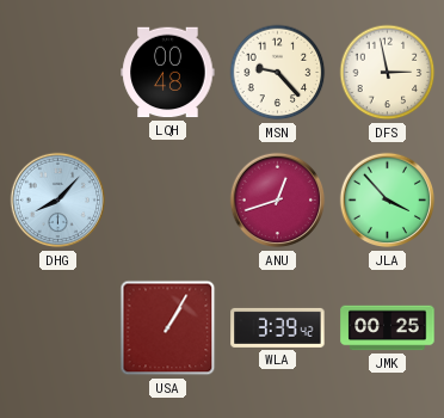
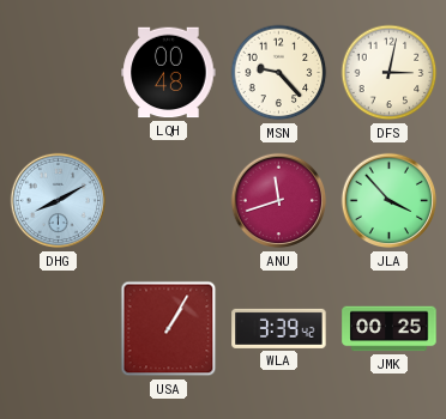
DFS: 2:58 -> 3:02 (390, 73)
DHG: 8:07 -> 8:10 (59, 201)
ANU: 12:42 -> 11:42 (279, 201)
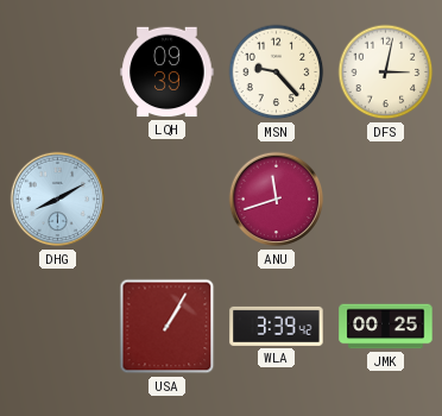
LQH: 00:48 -> 09:39 (168, 73)
JLA: 3:53 -> none (390, 201)
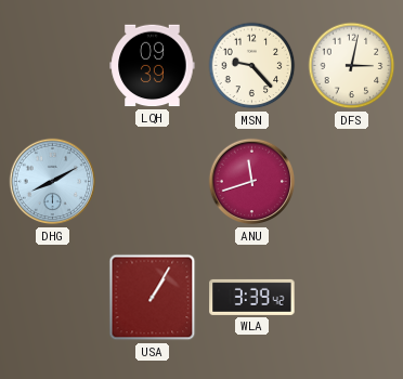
JMK: 00:25 -> none (386, 327)
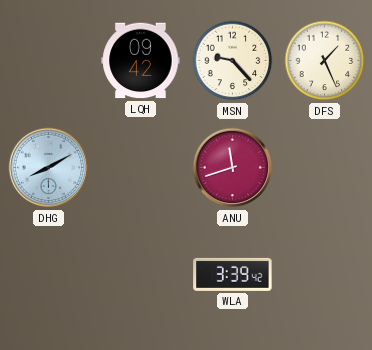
LQH: 09:39 -> 09:42 (141, 61)
DFS: 3:02 -> 1:26 (325, 61)
USA: 1:05 -> none (153, 298)
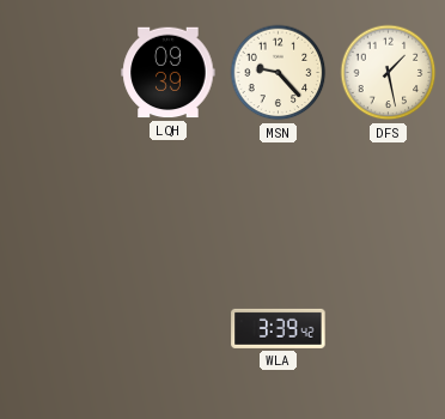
LQH: 09:42 -> 09:39 (169, 73)
DFS: 1:26 -> 1:28 (389, 73)
DHG: 8:10 -> none (49, 168)
ANU: 11:42 -> none (233, 168)
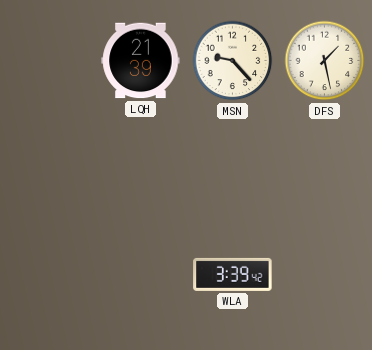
LQH: 09:39 -> 21:39 (141, 61)
